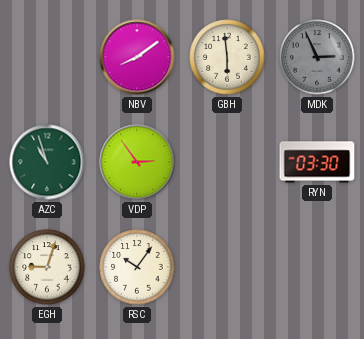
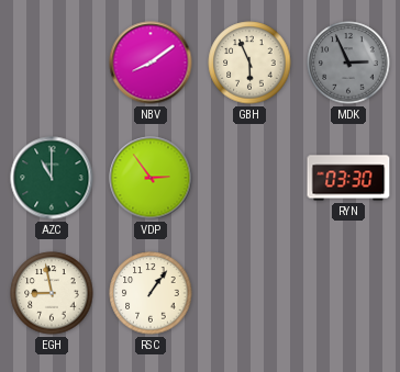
GBH: 5:59 -> 5:56 (249, 63)
AZC: 10:57 -> 11:00 (52, 178)
EGH: 9:03 -> 8:58 (52, 293)
RSC: 10:06 -> 1:06 (151, 293)
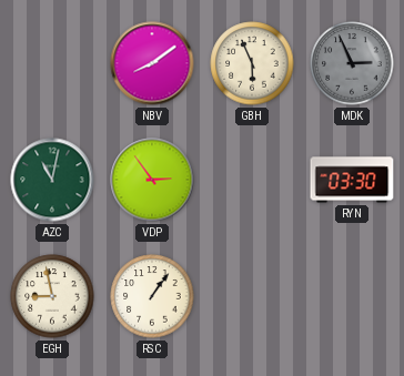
AZC: 11:00 -> 11:02 (52, 180)
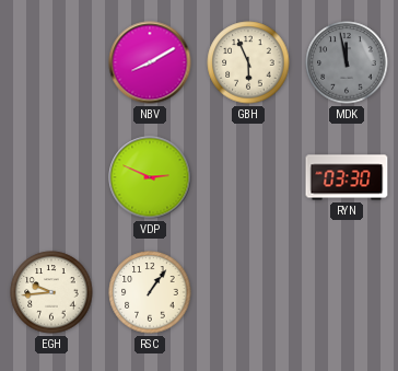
NBV: 8:09 -> 8:10 (150, 62)
MDK: 2:56 -> 11:58 (347, 62)
AZC: 11:02 -> none (52, 180)
VDP: 2:54 -> 2:49 (150, 177)
EGH: 8:58 -> 9:44 (51, 292)
